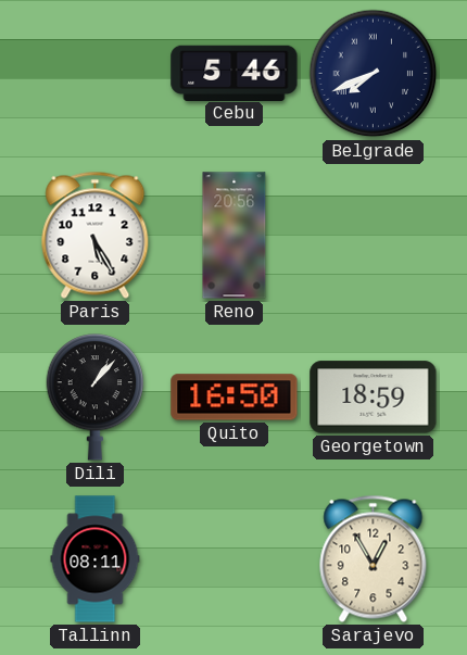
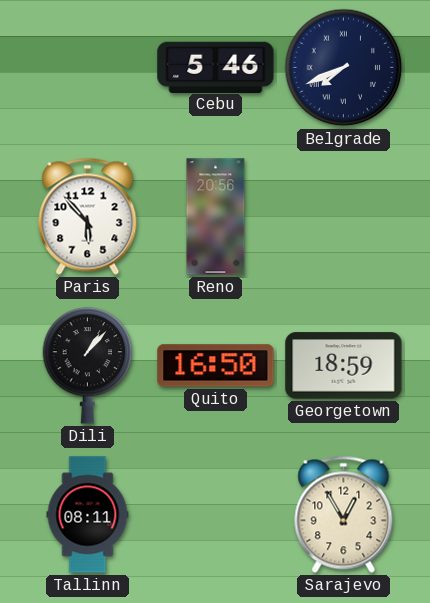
Paris: 5:25 -> 5:53 (88, 216)
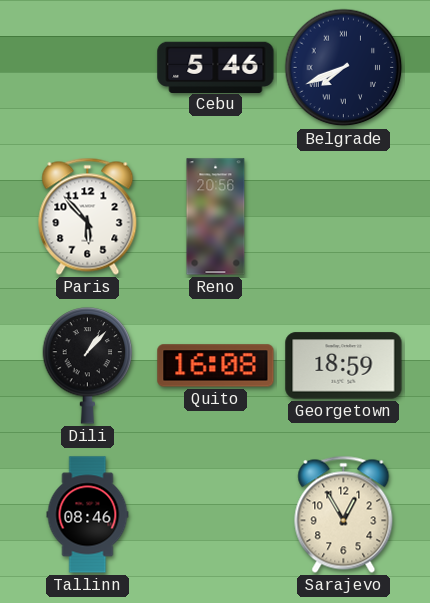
Quito: 16:50 -> 16:08 (216, 366)
Tallinn: 08:11 -> 08:46 (88, 515)
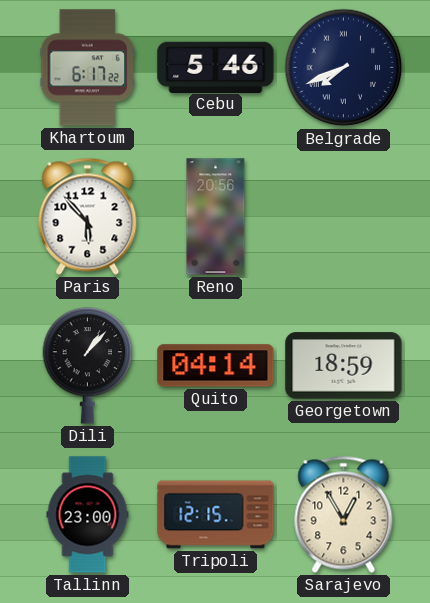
Khartoum: none -> 6:17 (88, 68)
Quito: 16:08 -> 04:14 (216, 366)
Tallinn: 08:46 -> 23:00 (88, 515)
Tripoli: none -> 12:15 (216, 515)
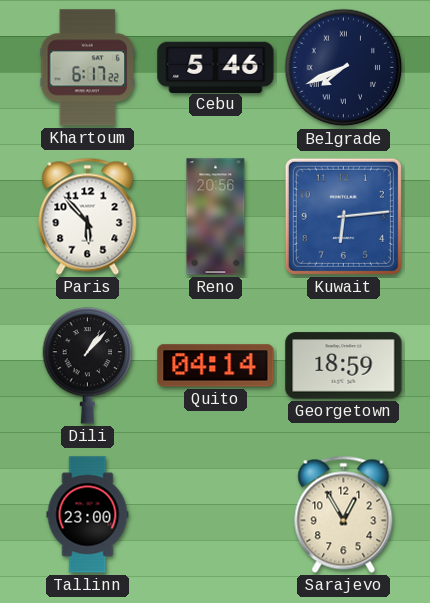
Kuwait: none -> 6:14 (343, 216)
Tripoli: 12:15 -> none (216, 515)
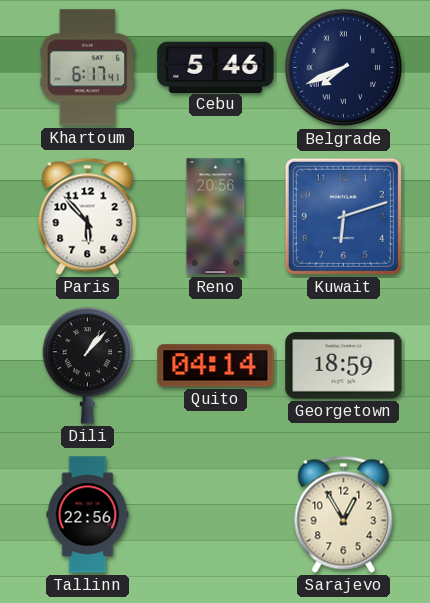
Khartoum: 6:17:22 -> 6:17:41 (88, 68)
Kuwait: 6:14 -> 6:12 (343, 216)
Tallinn: 23:00 -> 22:56 (88, 515)
